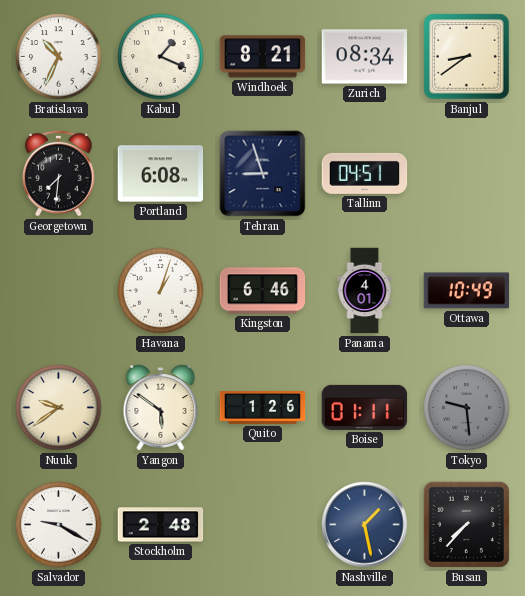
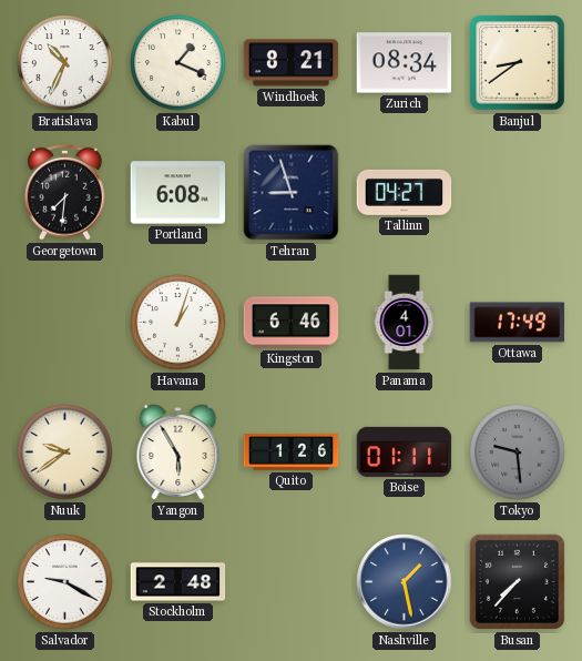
Tallinn: 04:51 -> 04:27 (405, 192)
Ottawa: 10:49 -> 17:49 (518, 323)
Yangon: 5:51 -> 5:55 (178, 452)
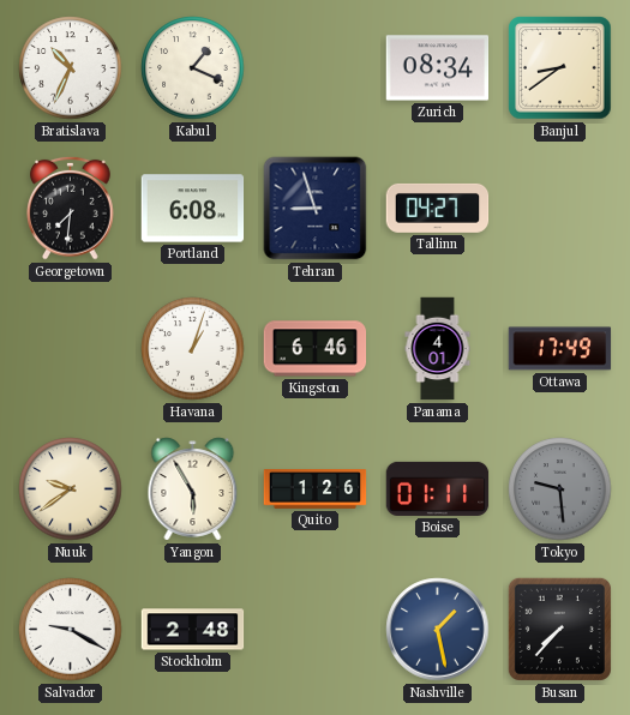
Windhoek: 8:21 -> none (292, 63)
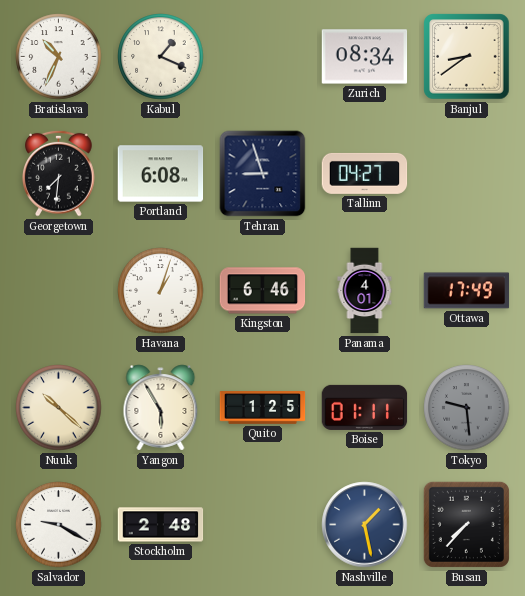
Nuuk: 9:39 -> 10:22 (59, 408)
Quito: 1:26 -> 1:25 (263, 408)
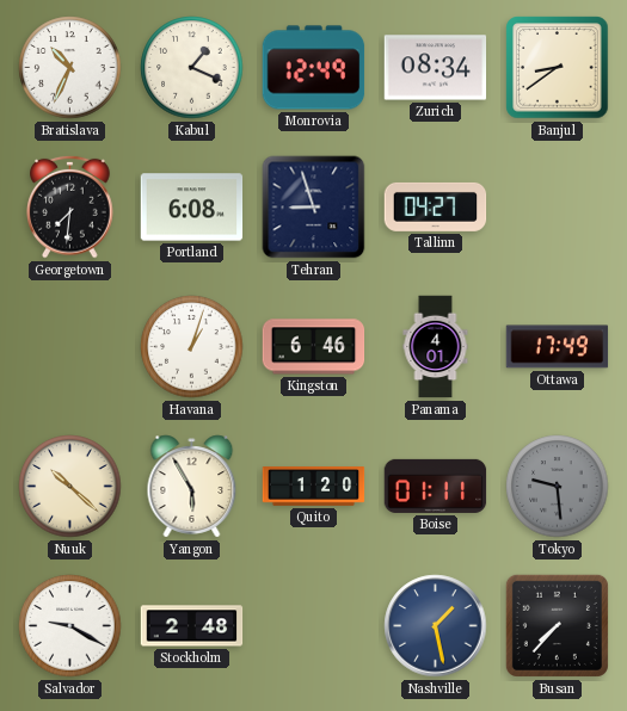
Monrovia: none -> 12:49 (314, 68)
Quito: 1:25 -> 1:20 (314, 487)
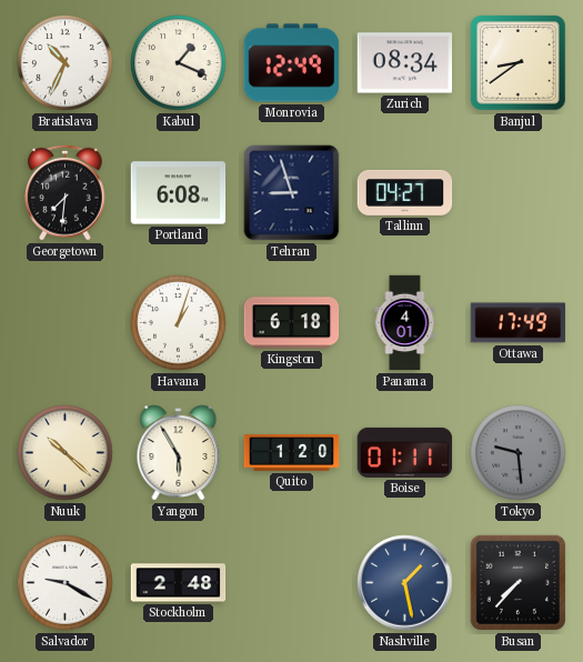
Kingston: 6:46 -> 6:18 (292, 323)
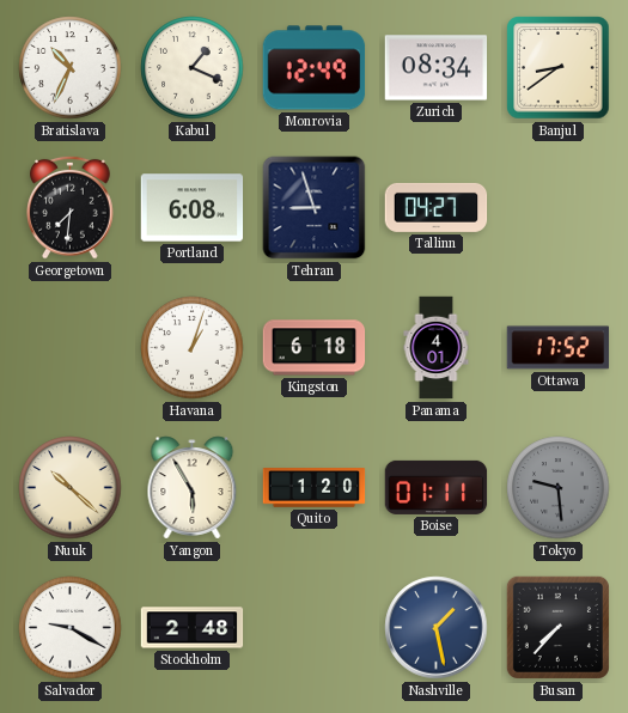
Ottawa: 17:49 -> 17:52 (559, 348)
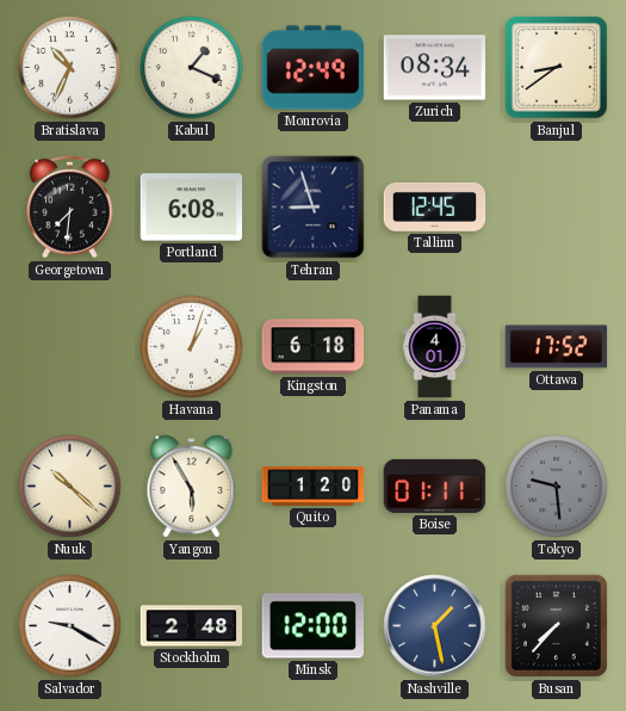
Tallinn: 04:27 -> 12:45 (435, 206)
Minsk: none -> 12:00 (314, 626)
